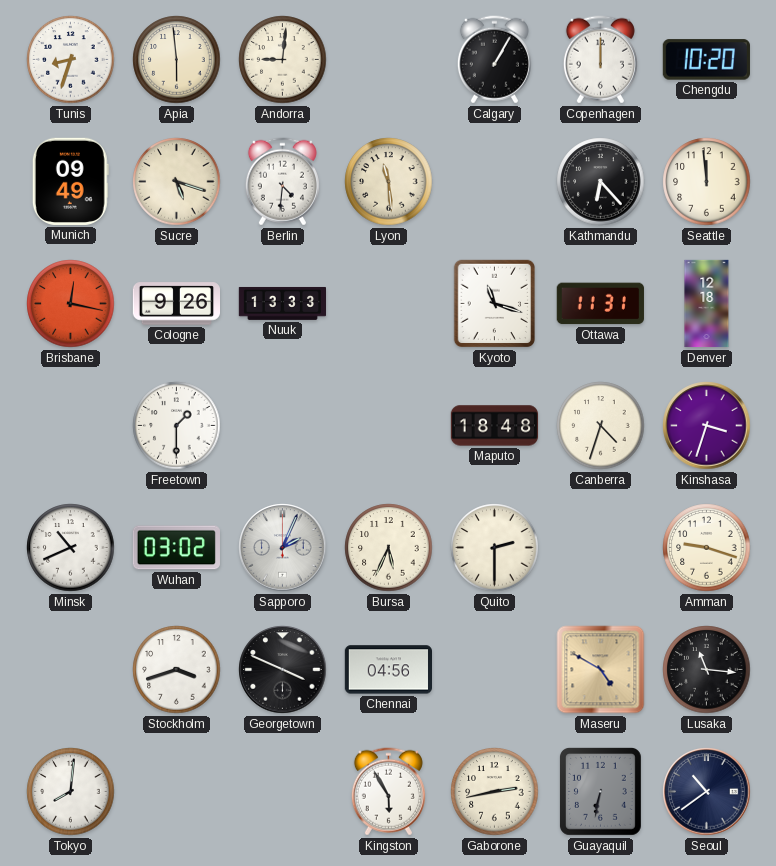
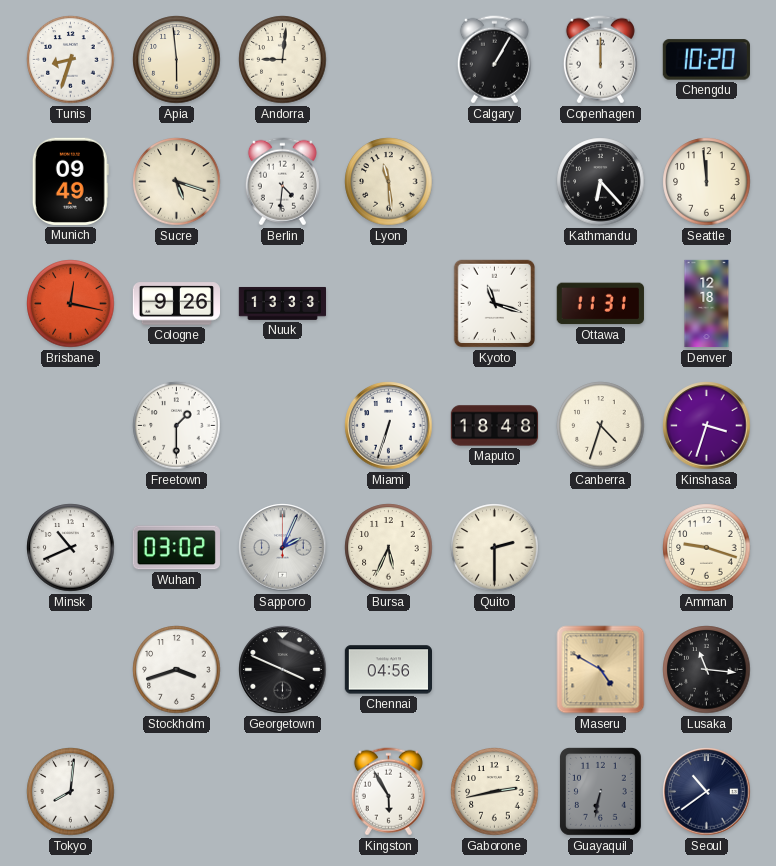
Miami: none -> 6:33 (389, 426)
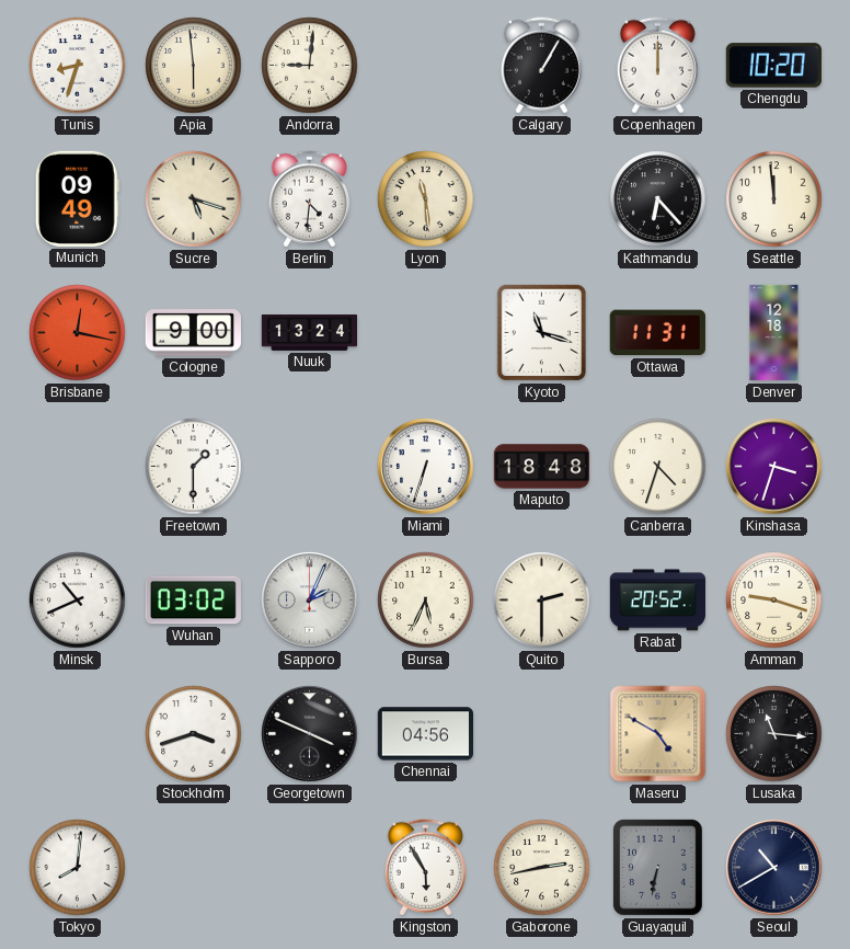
Cologne: 9:26 -> 9:00 (193, 333)
Nuuk: 13:33 -> 13:24 (310, 332)
Rabat: none -> 20:52 (657, 601)
Seoul: 10:39 -> 10:40 (774, 868)
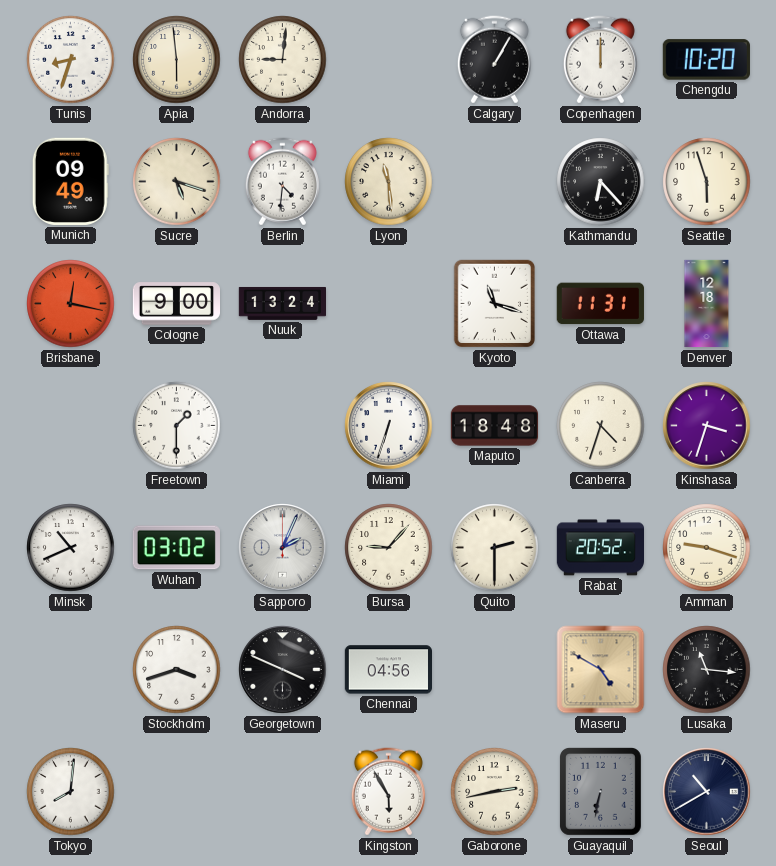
Seattle: 11:59 -> 5:57 (707, 182)
Bursa: 5:34 -> 9:07 (389, 548)
